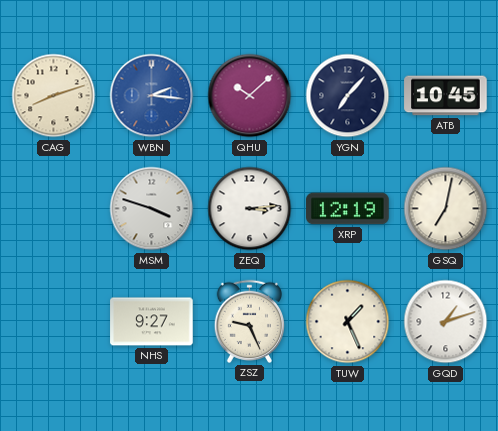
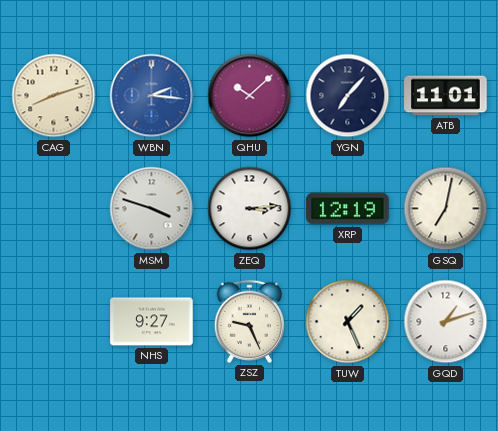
ATB: 10:45 -> 11:01 (446, 96)
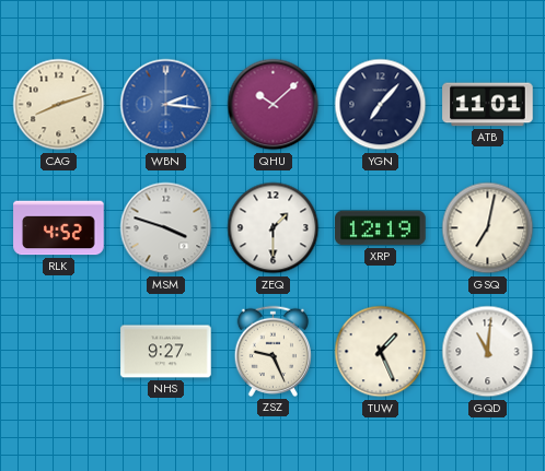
RLK: none -> 4:52 (59, 228)
ZEQ: 3:14 -> 1:30 (274, 228)
GQD: 1:12 -> 11:01 (488, 352)
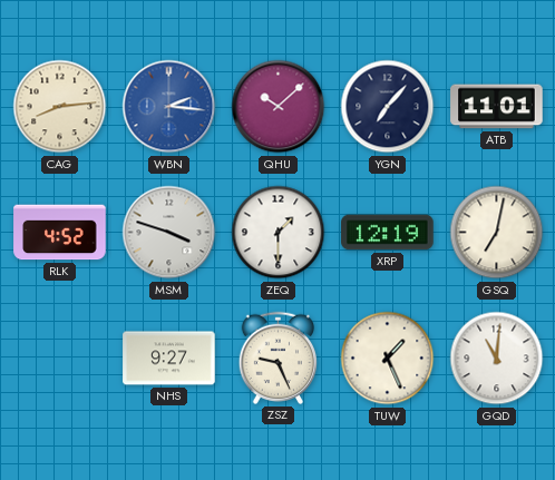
CAG: 8:12 -> 8:14 (60, 107)
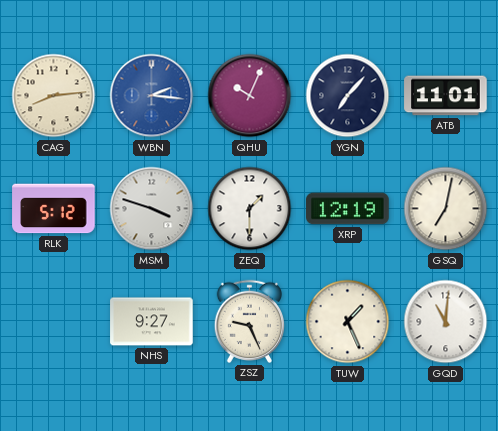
QHU: 10:08 -> 10:04 (250, 96)
RLK: 4:52 -> 5:12 (54, 209)
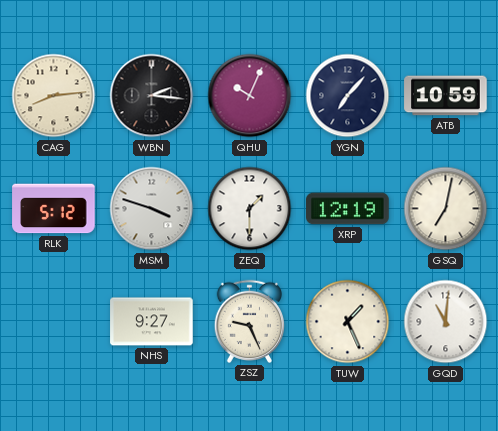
WBN dial: blue -> black (152, 96)
ATB: 11:01 -> 10:59 (446, 96)
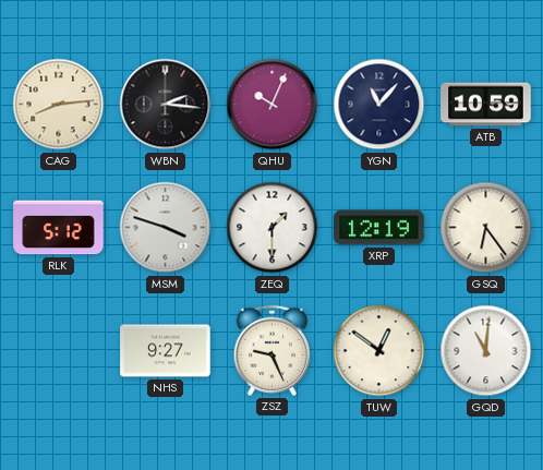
YGN: 7:07 -> 11:07 (379, 105)
GSQ: 7:02 -> 6:24 (486, 228)
TUW: 1:26 -> 12:51 (379, 351)
